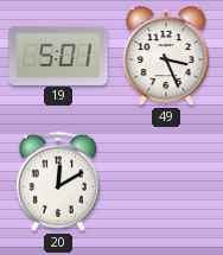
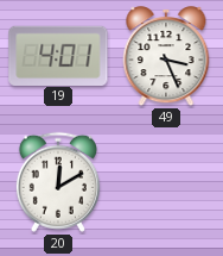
19: 5:01 -> 4:01 (58, 55)
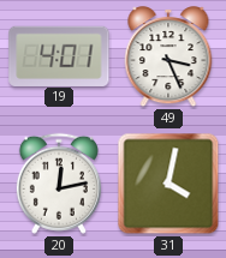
20: 12:10 -> 12:13 (59, 184)
31: none -> 4:02 (168, 184)
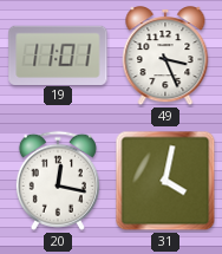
19: 4:01 -> 11:01 (58, 54)
20: 12:13 -> 12:17 (58, 181)
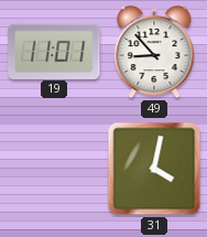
49: 3:26 -> 8:53 (154, 53)
20: 12:17 -> none (58, 181)
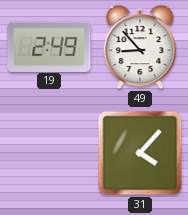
19: 11:01 -> 2:49 (49, 46)
31: 4:02 -> 4:07 (140, 153)
